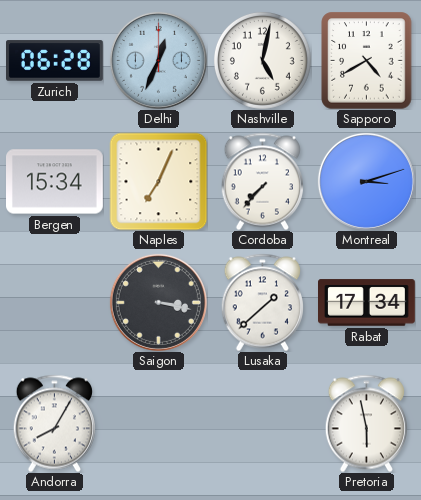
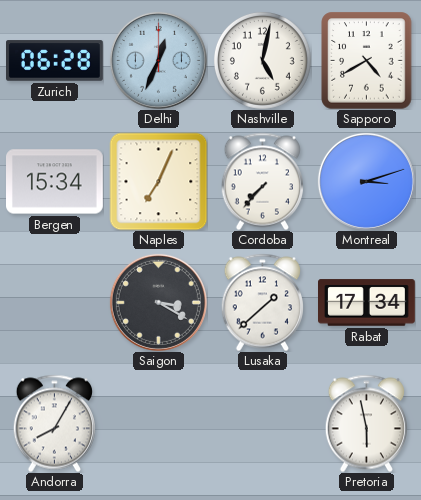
Saigon: 3:17 -> 3:20 (158, 302)
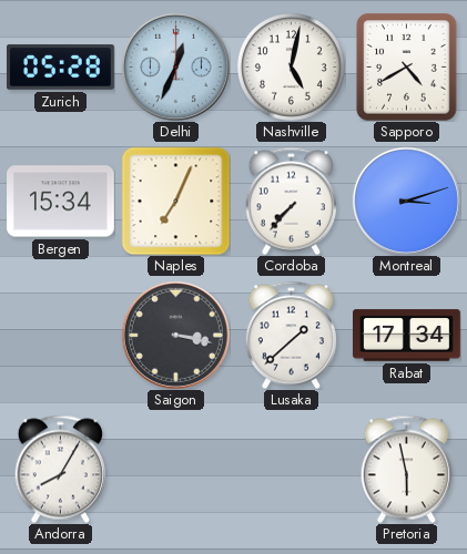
Zurich: 06:28 -> 05:28 (61, 68)
Saigon: 3:20 -> 3:17 (175, 335)
